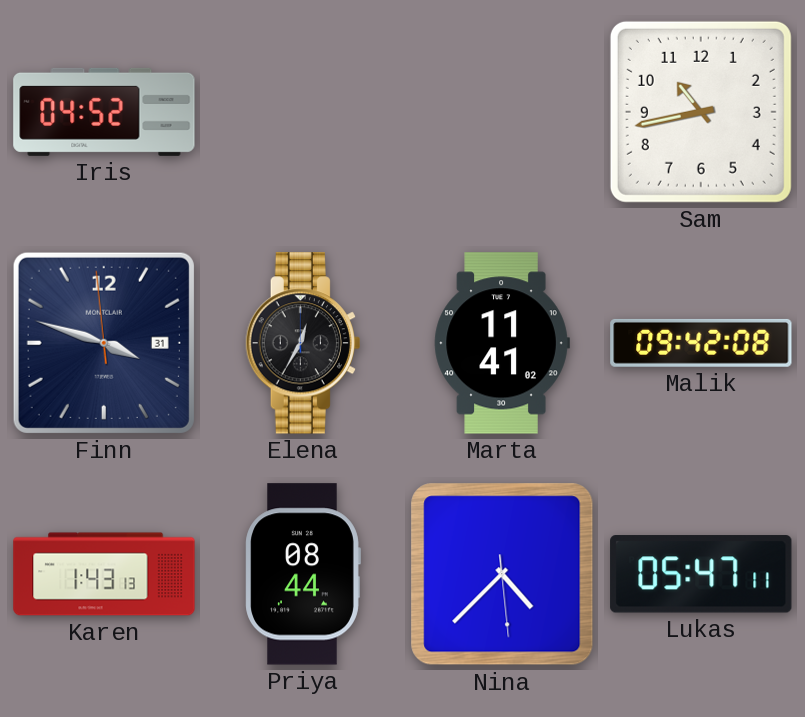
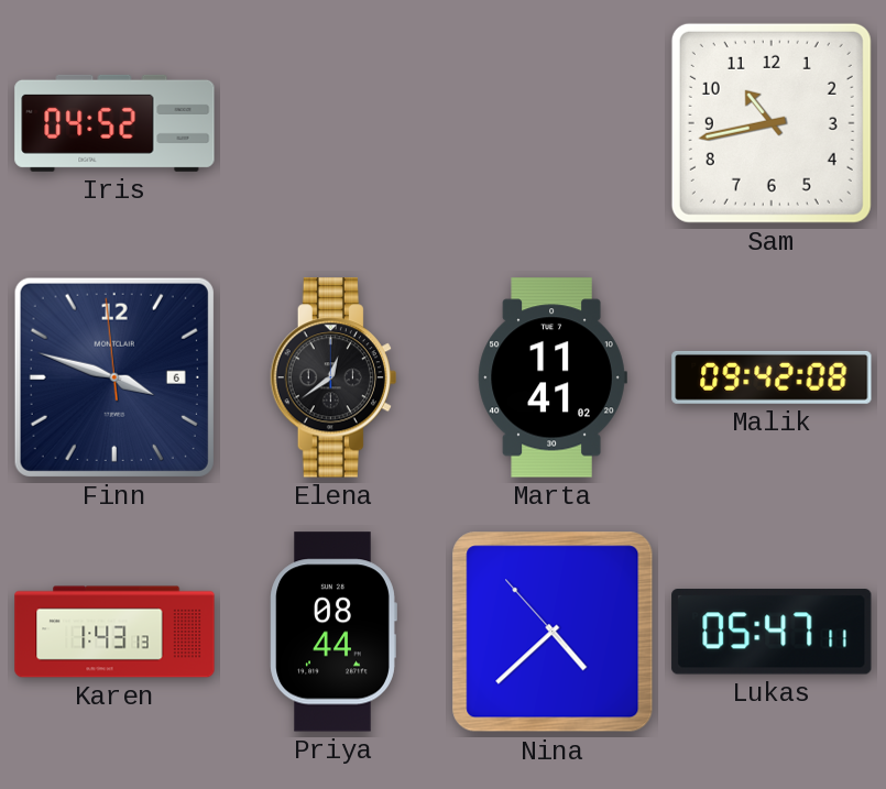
Finn date: 31 -> 6 (114, 377)
Elena: 12:35 -> 12:39 (333, 377)
Nina: 4:37:29 -> 4:37:53 (553, 632)
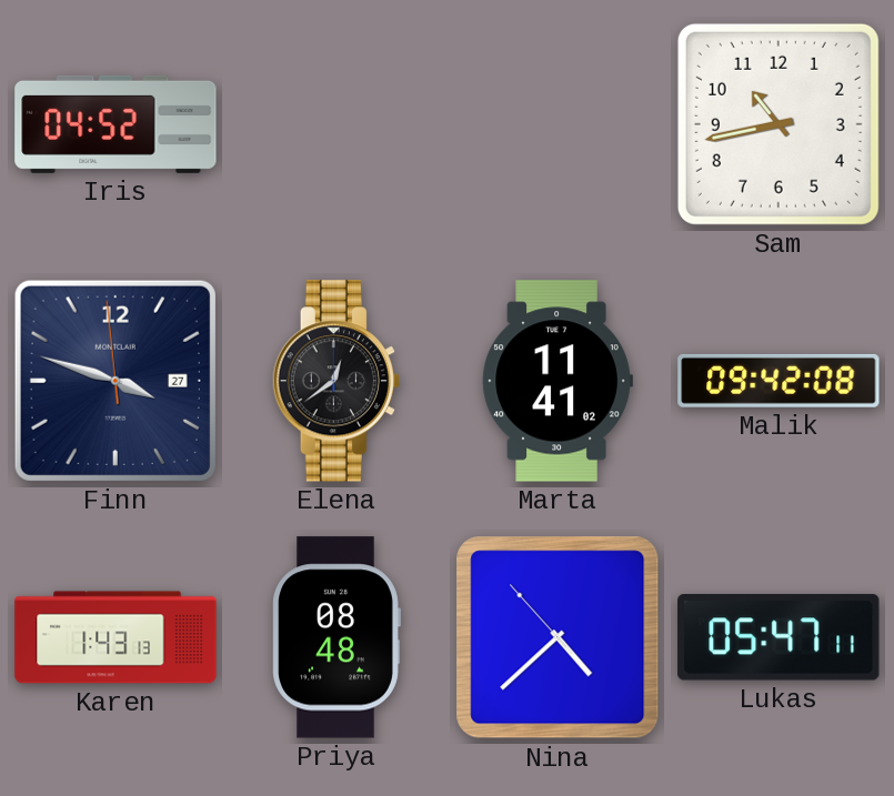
Finn date: 6 -> 27 (115, 381)
Priya: 08:44 -> 08:48 (336, 637)
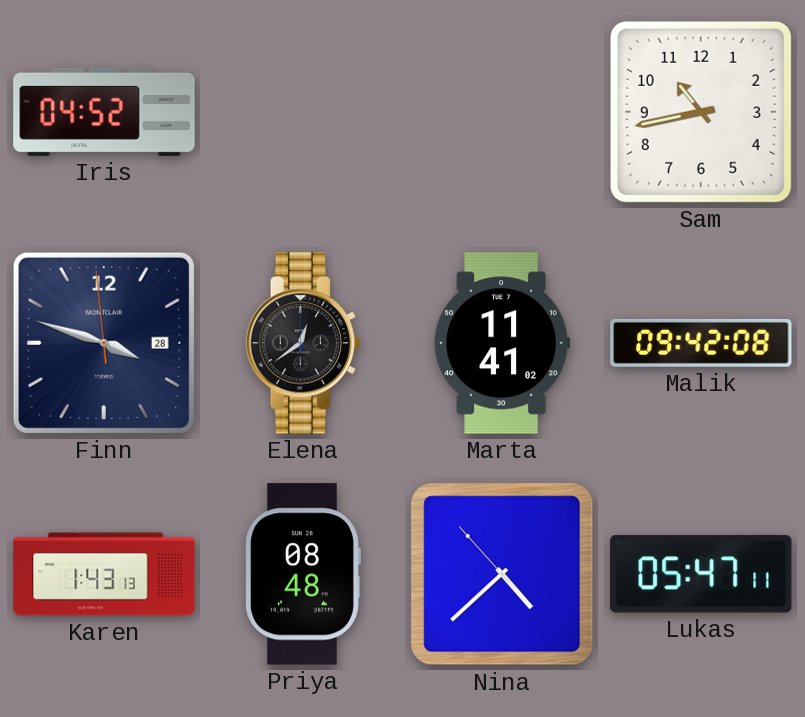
Finn date: 27 -> 28 (104, 343)
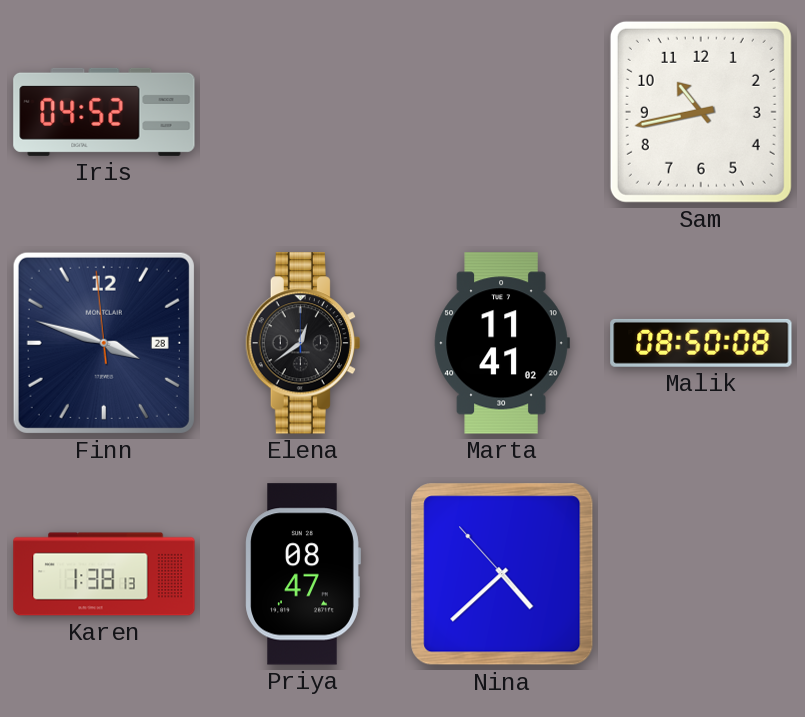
Malik: 09:42 -> 08:50 (701, 343)
Karen: 1:43 -> 1:38 (104, 574)
Priya: 08:48 -> 08:47 (303, 574)
Lukas: 05:47 -> none (701, 574)
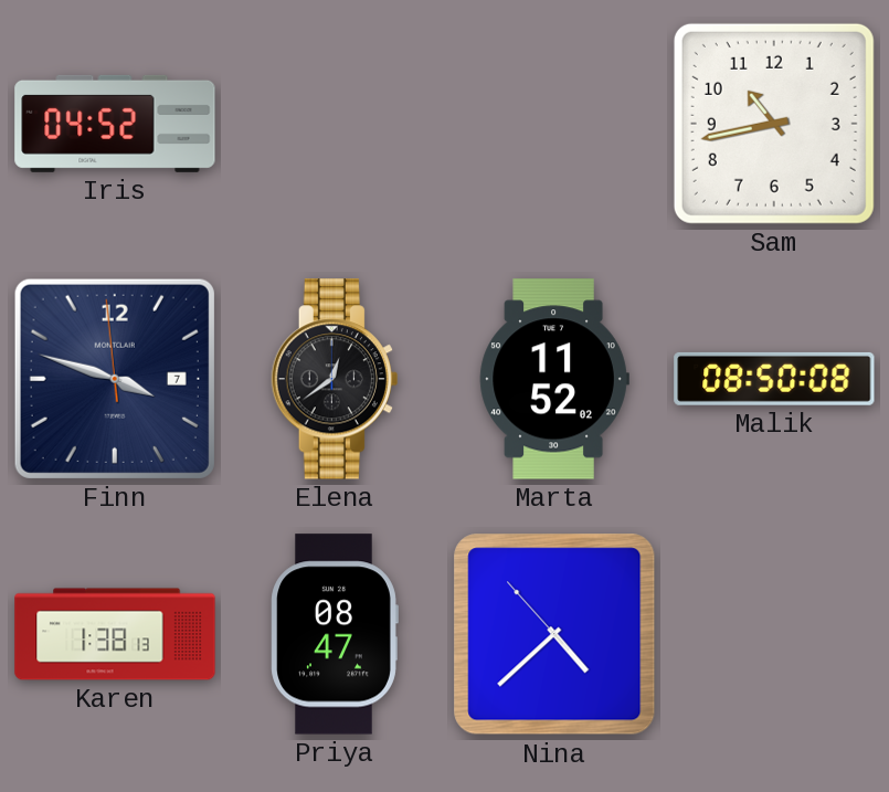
Finn date: 28 -> 7 (115, 379)
Marta: 11:41 -> 11:52 (554, 379)
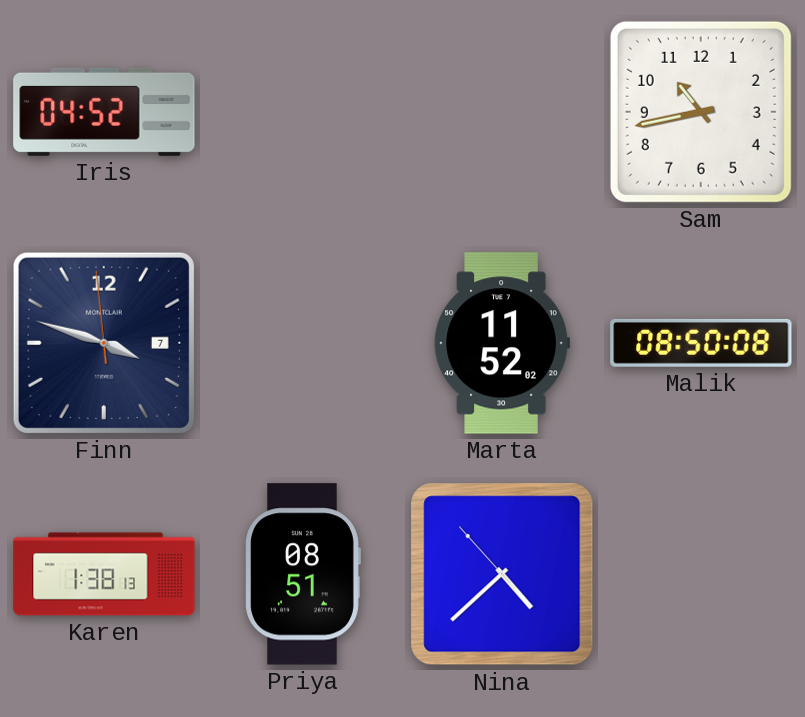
Elena: 12:39 -> none (335, 379)
Priya: 08:47 -> 08:51 (303, 574)
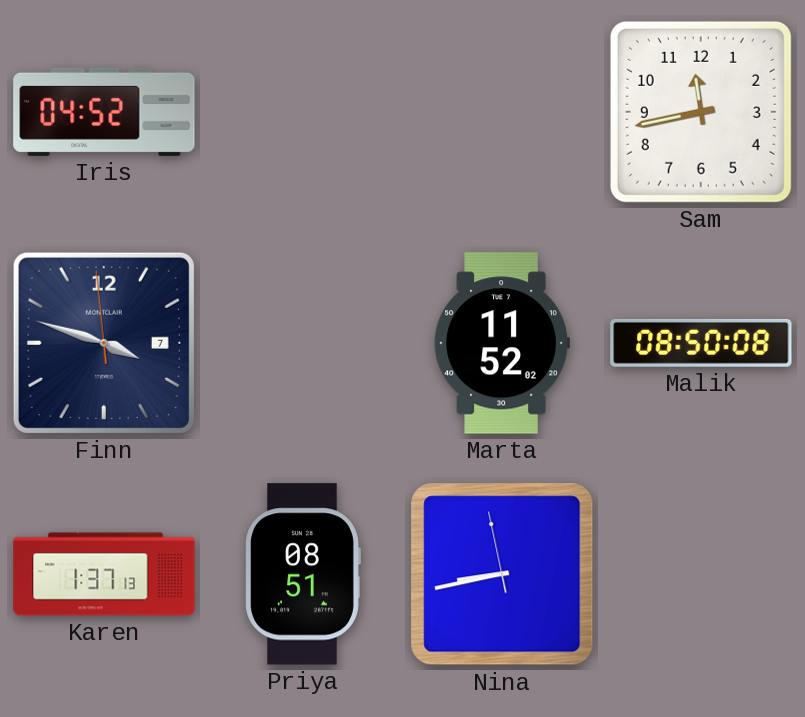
Sam: 10:43 -> 11:43 (701, 112)
Karen: 1:38 -> 1:37 (104, 574)
Nina: 4:37 -> 8:42 (502, 574)
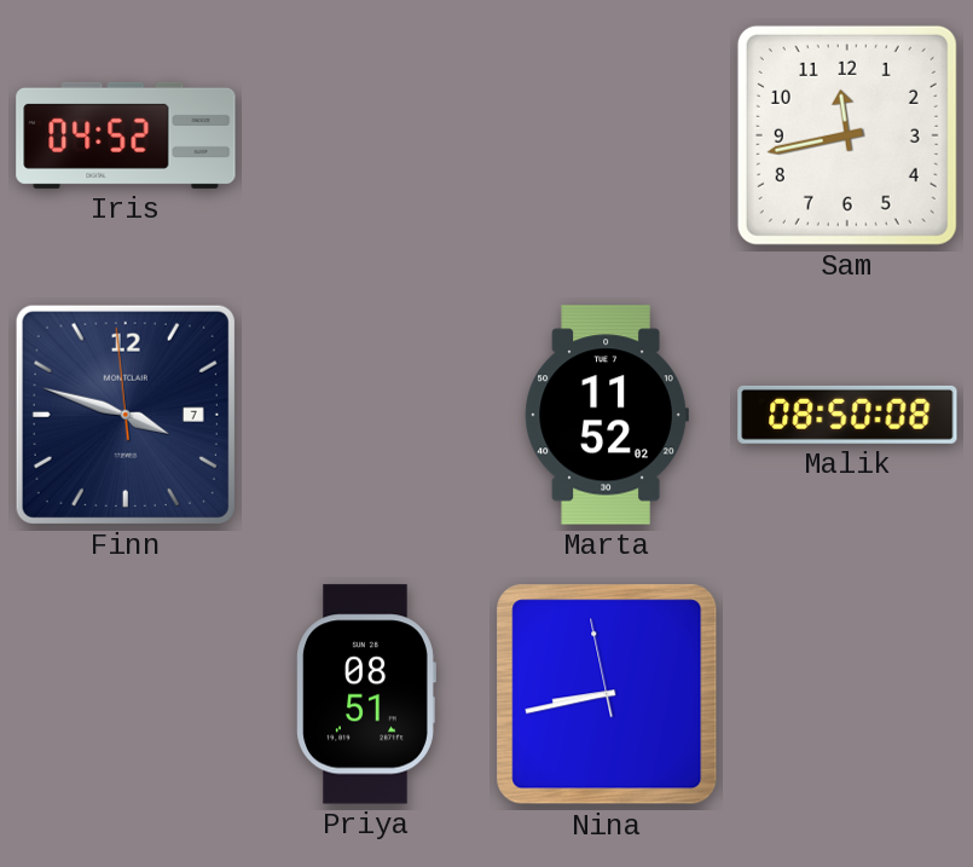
Karen: 1:37 -> none (104, 574)
